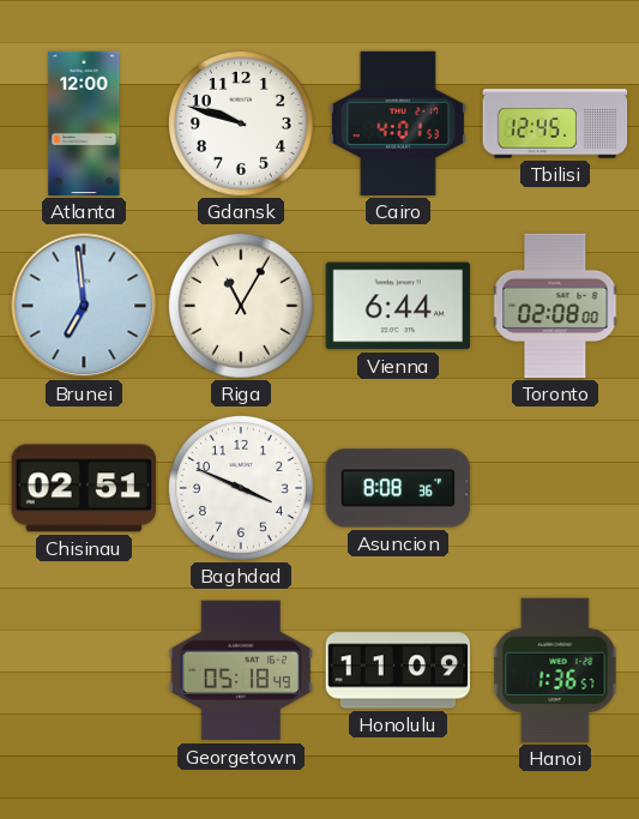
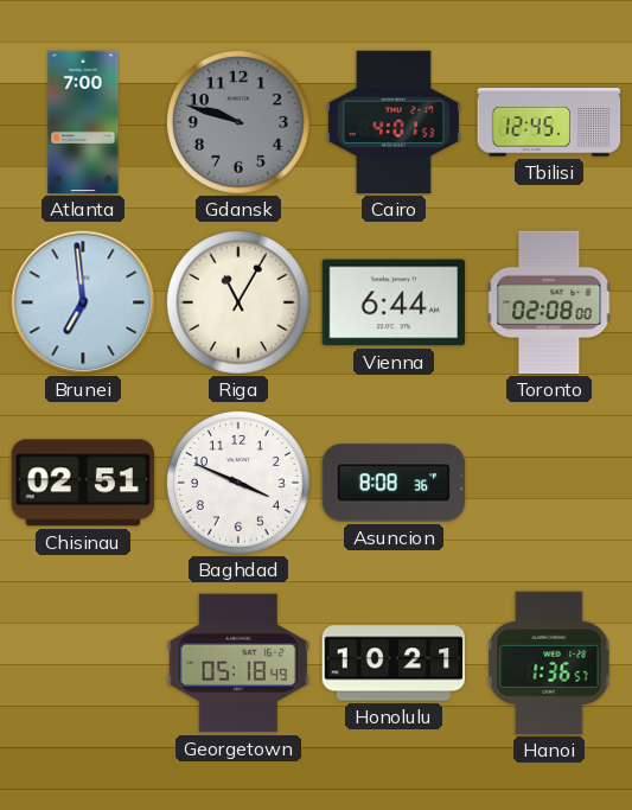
Atlanta: 12:00 -> 7:00 (83, 122)
Gdansk dial: white -> grey (238, 122)
Honolulu: 11:09 -> 10:21 (394, 663)
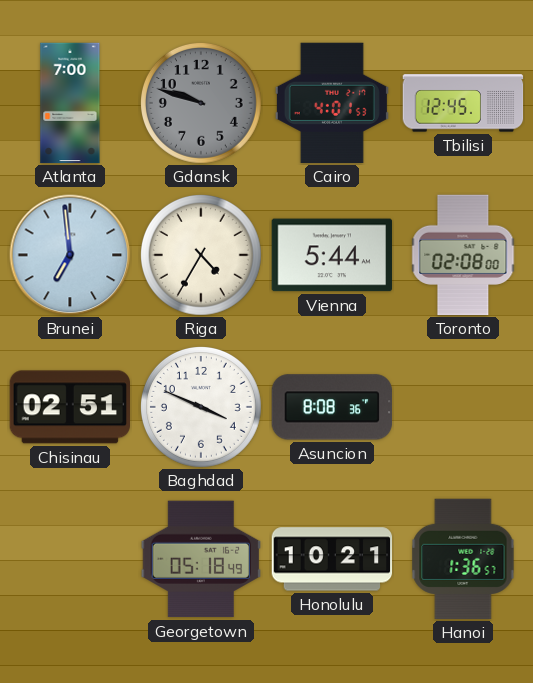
Riga: 11:05 -> 4:35 (201, 255)
Vienna: 6:44 -> 5:44 (332, 255)
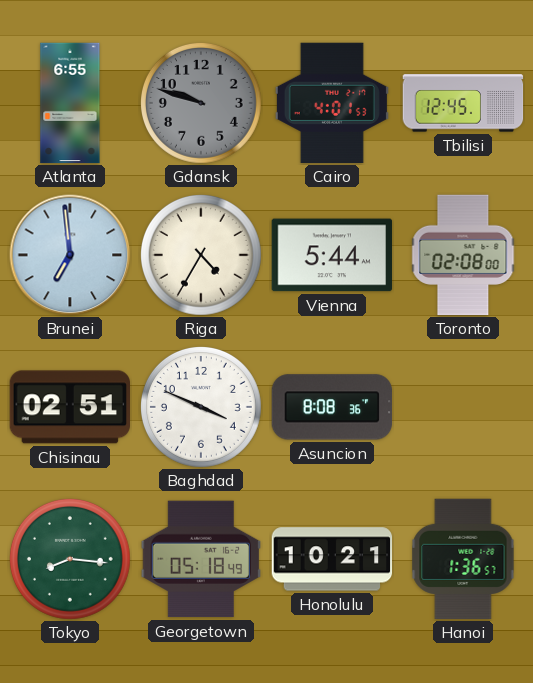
Atlanta: 7:00 -> 6:55 (70, 103)
Tokyo: none -> 8:16 (70, 559)
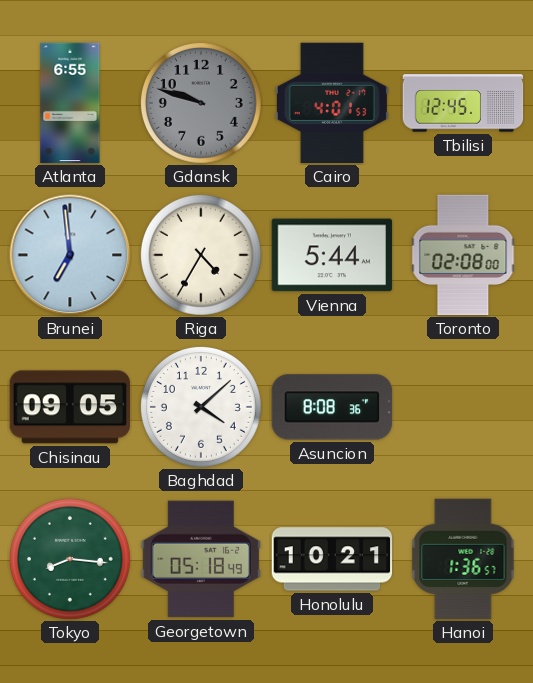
Chisinau: 02:51 -> 09:05 (69, 407)
Baghdad: 3:49 -> 4:08 (201, 407)
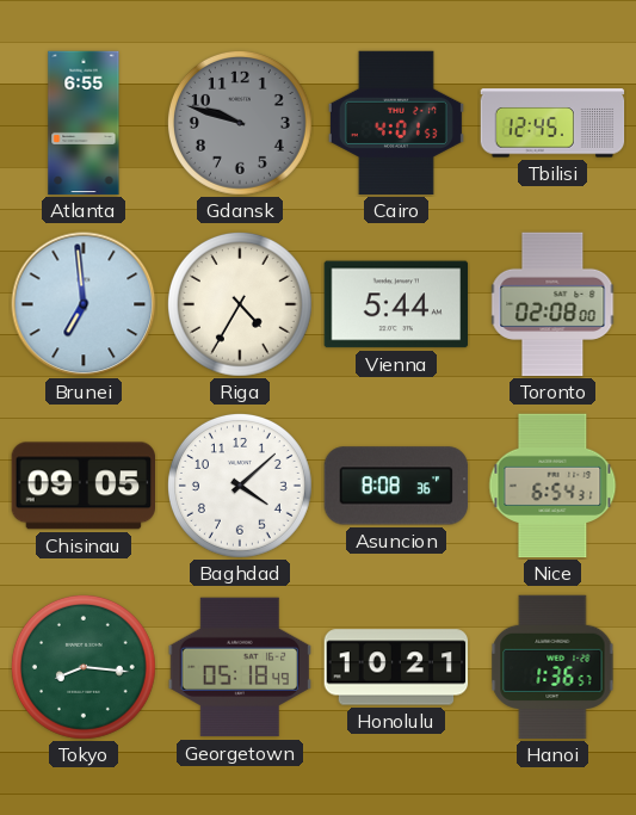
Nice: none -> 6:54 (552, 486)
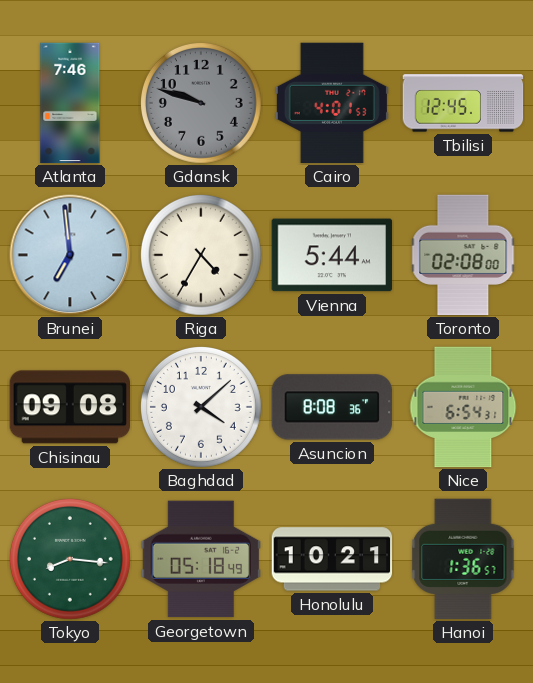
Atlanta: 6:55 -> 7:46 (70, 103)
Chisinau: 09:05 -> 09:08 (69, 407)
